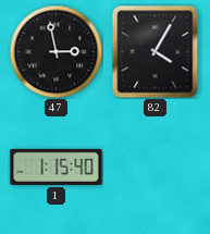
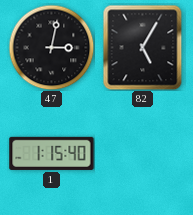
47: 2:58 -> 3:02 (51, 47)
82: 4:05 -> 5:05 (143, 47)
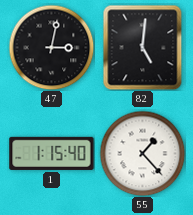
82: 5:05 -> 5:01 (143, 47)
55: none -> 1:23 (142, 153)
